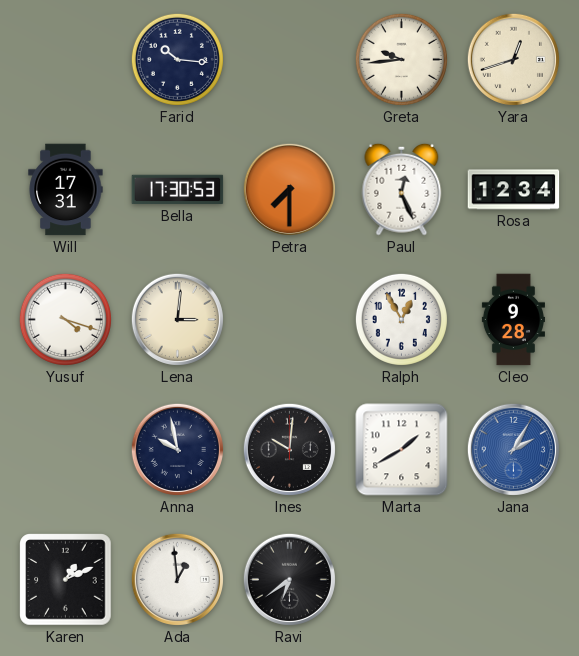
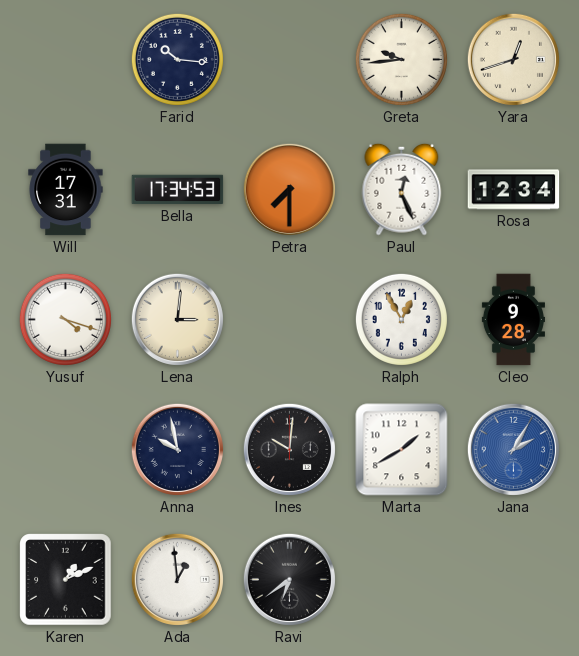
Bella: 17:30 -> 17:34 (178, 190)
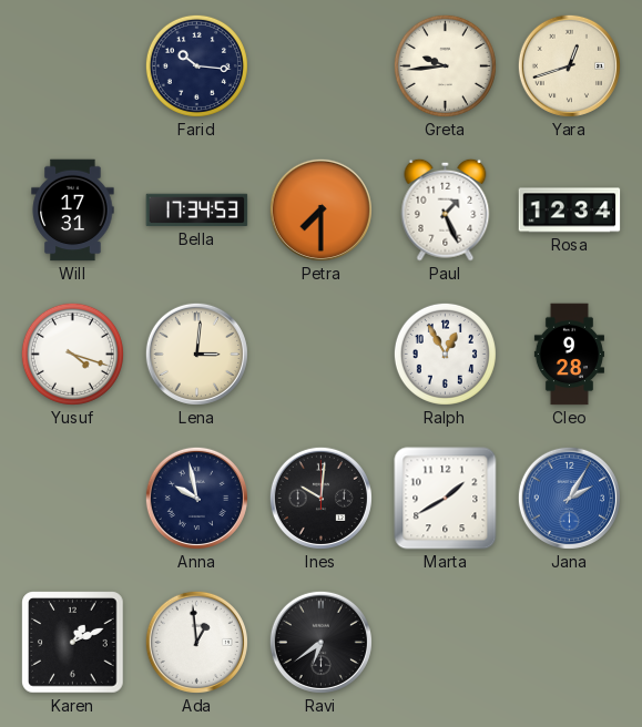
Paul: 12:26 -> 1:26 (446, 209)
